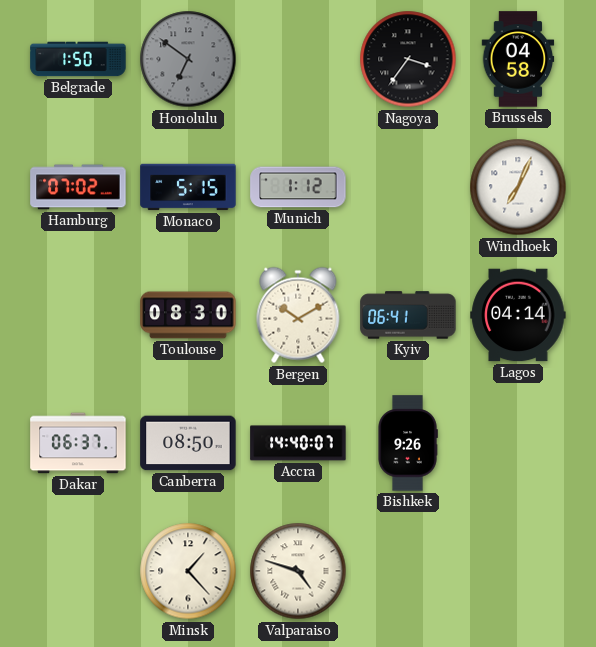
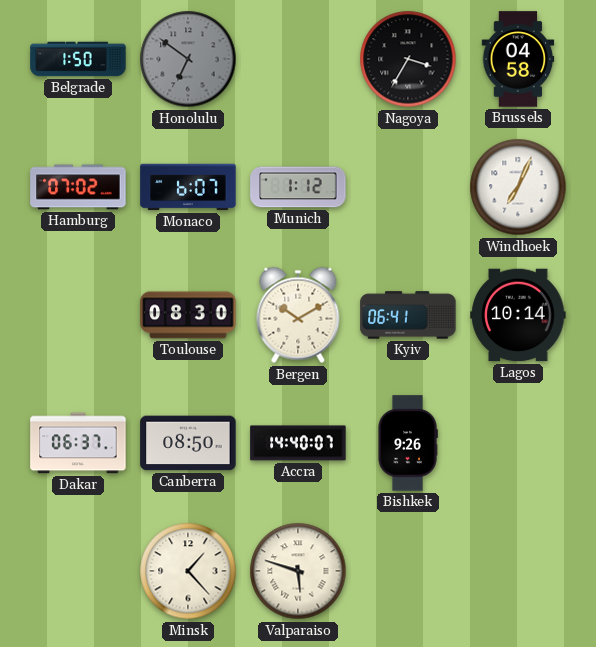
Nagoya: 3:36 -> 3:35 (408, 59)
Monaco: 5:15 -> 6:07 (188, 187)
Lagos: 04:14 -> 10:14 (518, 315)
Valparaiso: 4:48 -> 5:48 (298, 571)
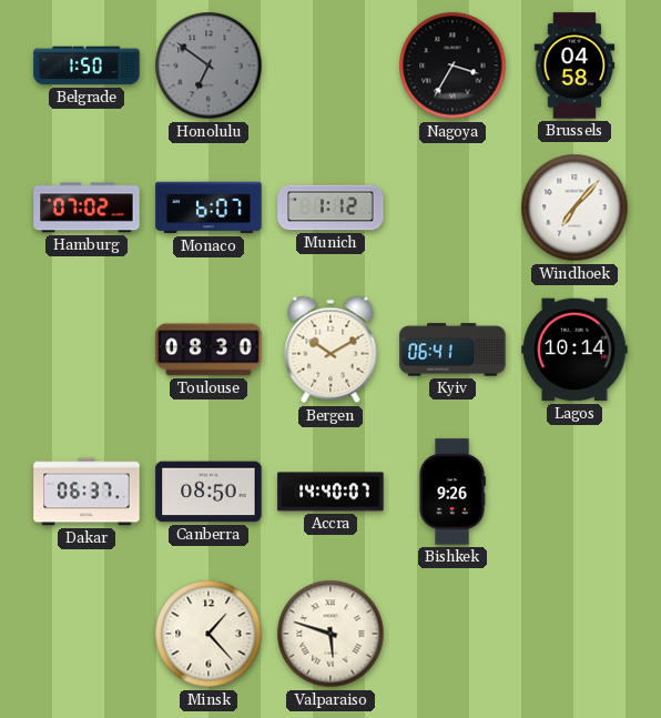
Windhoek: 7:04 -> 7:07 (574, 208)
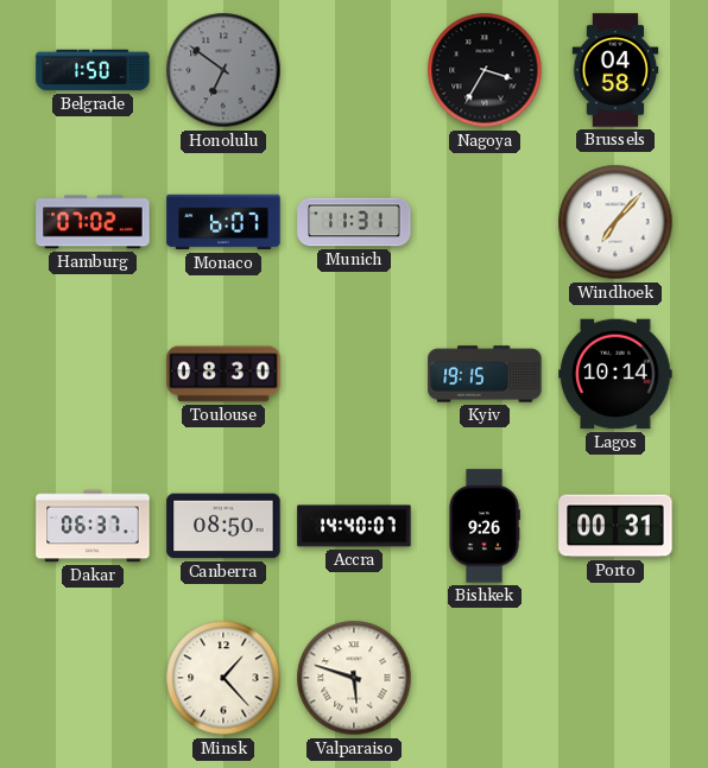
Munich: 1:12 -> 11:31 (354, 222)
Bergen: 10:10 -> none (330, 350)
Kyiv: 06:41 -> 19:15 (485, 374)
Porto: none -> 00:31 (615, 526)
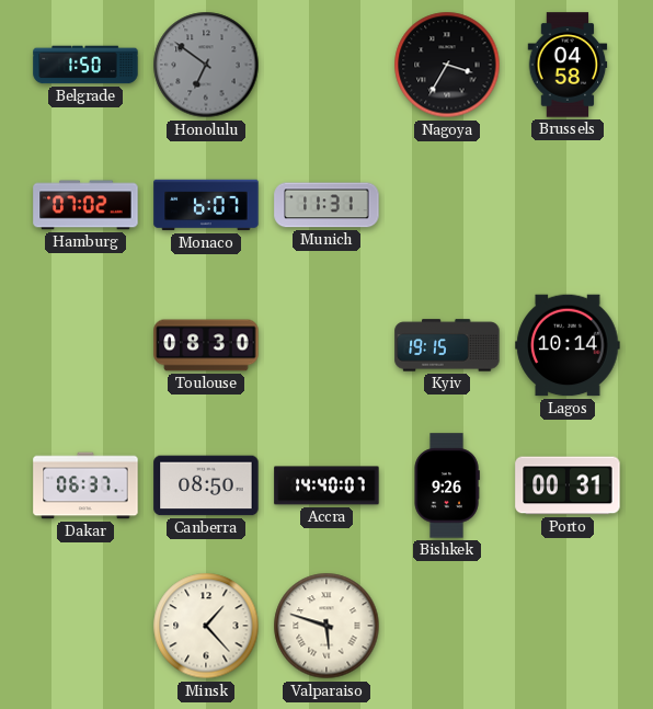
Windhoek: 7:07 -> none (615, 222)
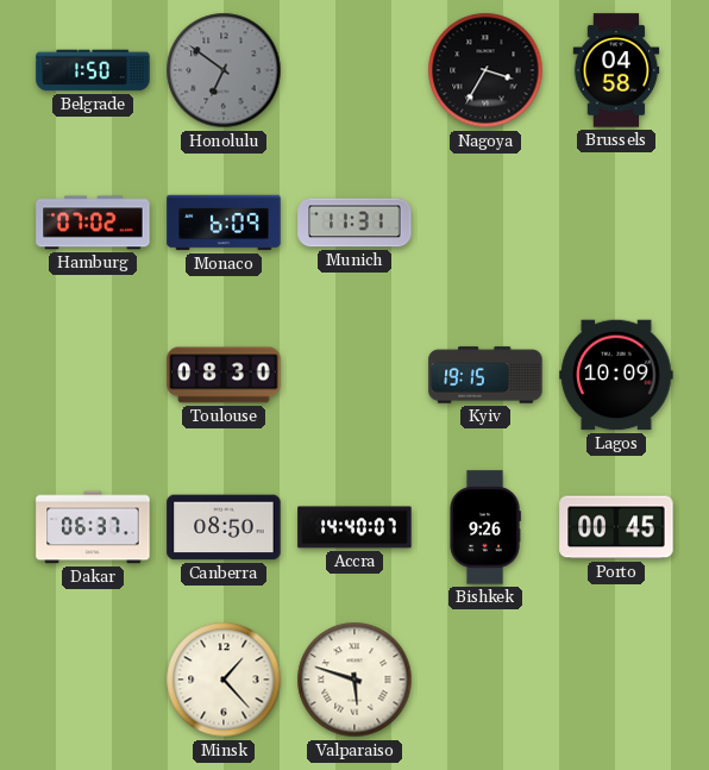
Monaco: 6:07 -> 6:09 (224, 223)
Lagos: 10:14 -> 10:09 (616, 375)
Porto: 00:31 -> 00:45 (616, 527)
